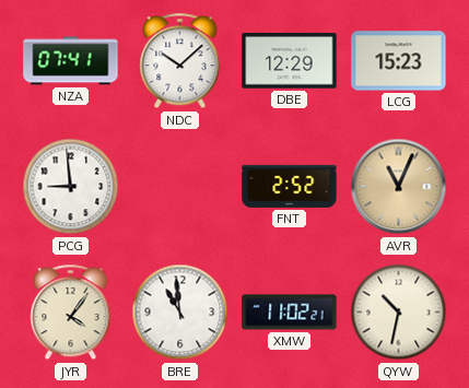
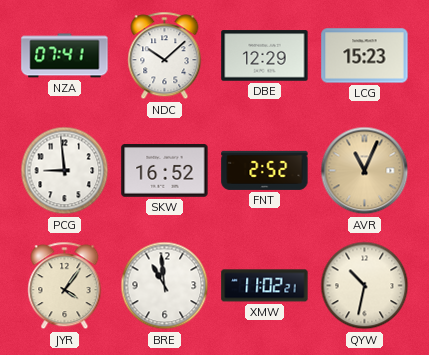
SKW: none -> 16:52 (165, 171)
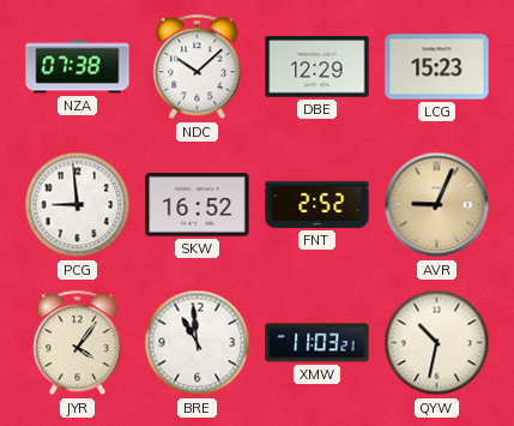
NZA: 07:41 -> 07:38 (78, 67)
AVR: 11:04 -> 9:04 (437, 205)
XMW: 11:02 -> 11:03 (318, 343)
